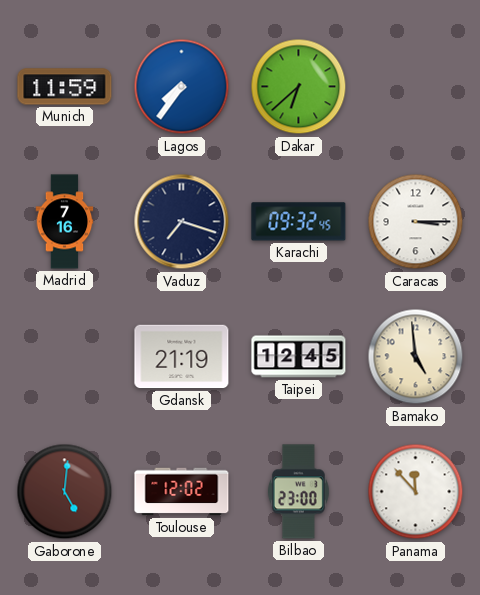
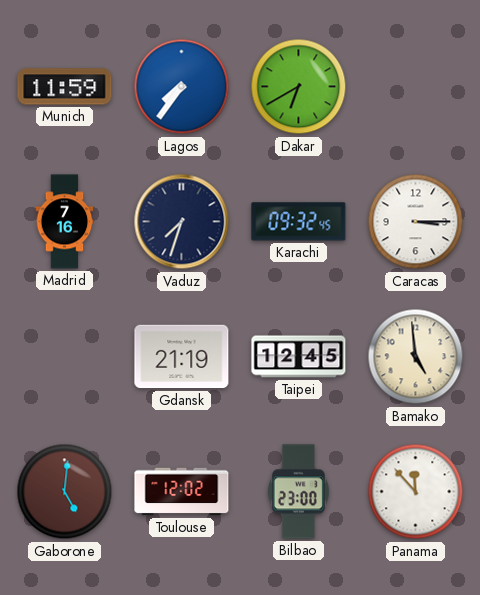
Dakar: 6:38 -> 6:40 (299, 87)
Vaduz: 7:18 -> 7:33 (182, 222)
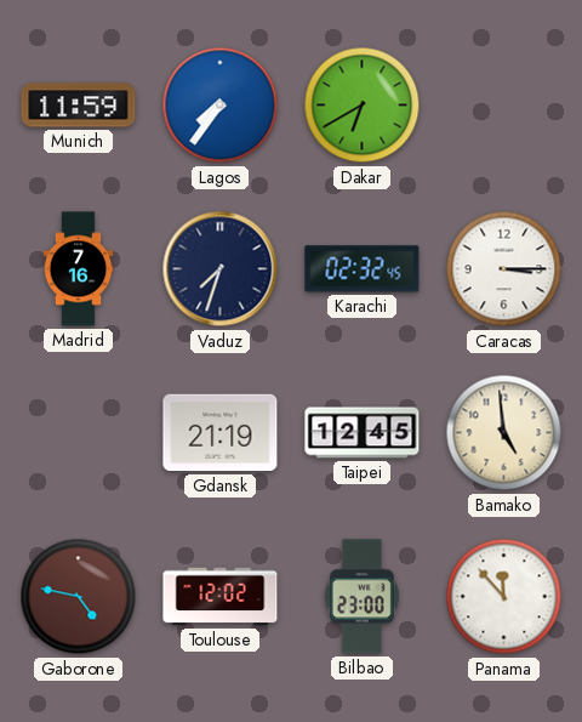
Karachi: 09:32 -> 02:32 (363, 269)
Gaborone: 5:01 -> 4:47 (79, 597)
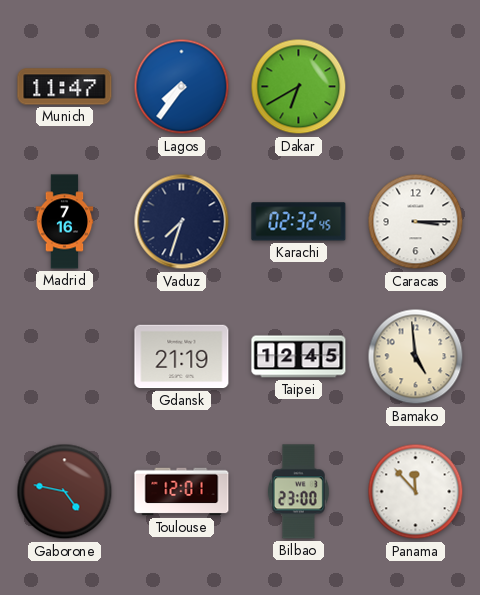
Munich: 11:59 -> 11:47 (65, 87)
Toulouse: 12:02 -> 12:01 (182, 492)
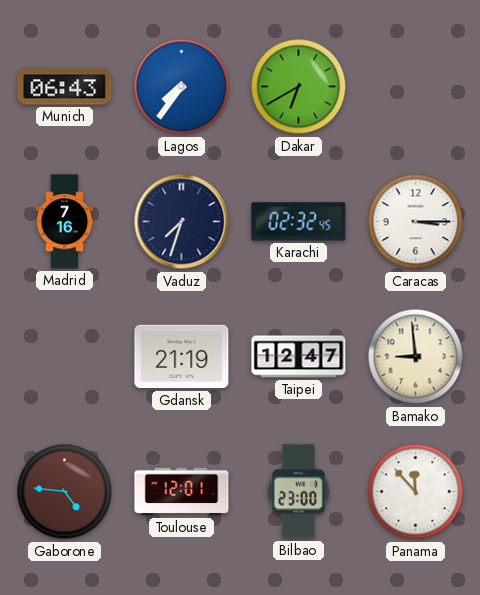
Munich: 11:47 -> 06:43 (65, 87)
Taipei: 12:45 -> 12:47 (299, 357)
Bamako: 4:59 -> 8:59 (416, 357)
Gaborone: 4:47 -> 4:46 (65, 492)
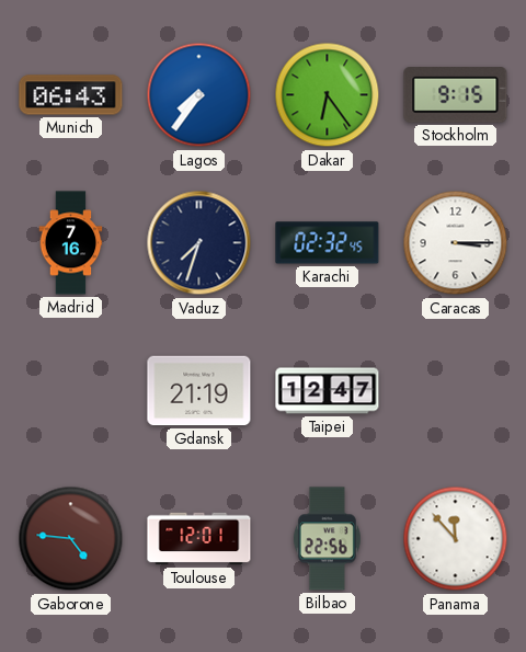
Dakar: 6:40 -> 6:24 (328, 95)
Stockholm: none -> 9:15 (456, 95)
Bamako: 8:59 -> none (416, 357)
Bilbao: 23:00 -> 22:56 (327, 539)
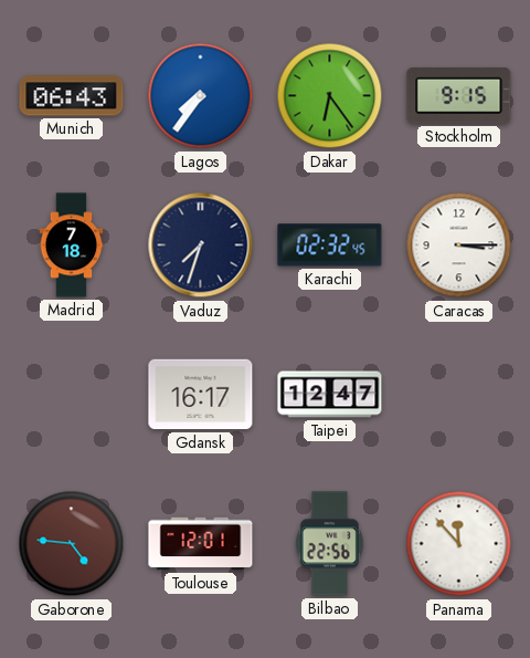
Madrid: 7:16 -> 7:18 (72, 246)
Gdansk: 21:19 -> 16:17 (201, 395)
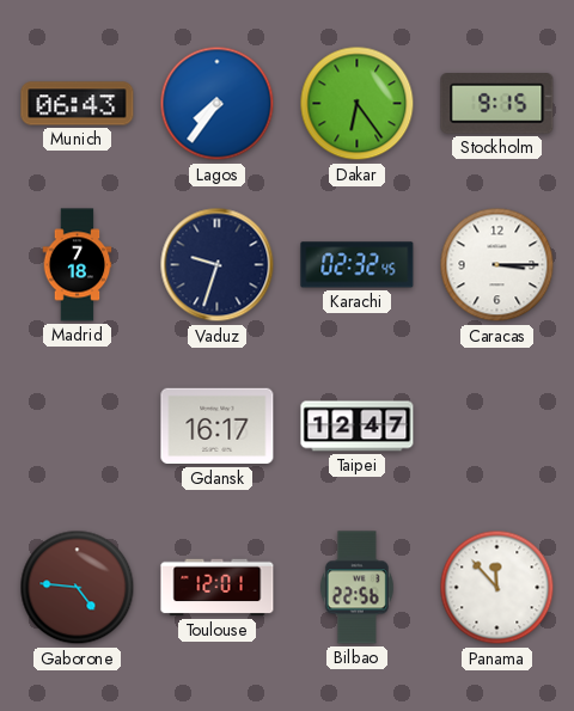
Vaduz: 7:33 -> 9:33 (218, 265)
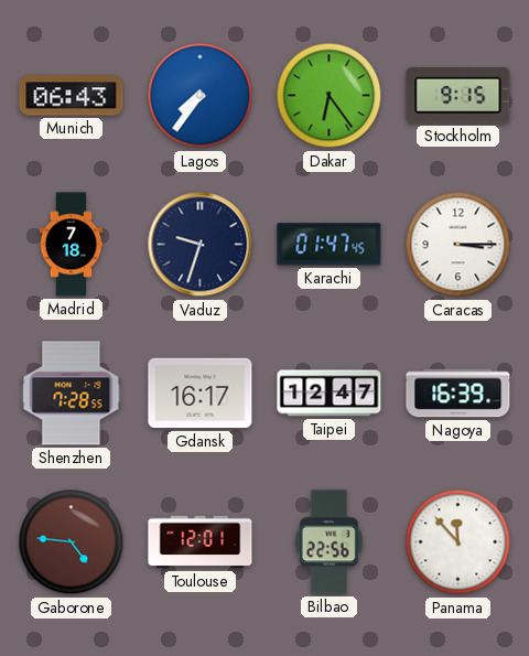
Karachi: 02:32 -> 01:47 (330, 245)
Shenzhen: none -> 7:28 (72, 394)
Nagoya: none -> 16:39 (458, 394)
